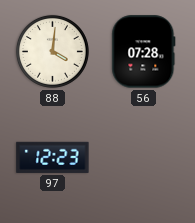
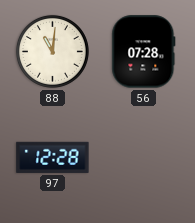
88: 4:01 -> 11:01 (52, 51)
97: 12:23 -> 12:28 (53, 157)
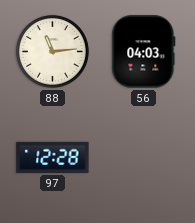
88: 11:01 -> 11:14 (52, 51)
56: 07:28 -> 04:03 (144, 52)
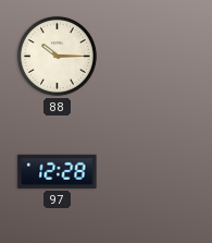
88: 11:14 -> 10:15 (57, 56)
56: 04:03 -> none (144, 52)
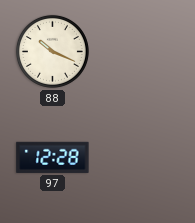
88: 10:15 -> 10:19 (52, 51)
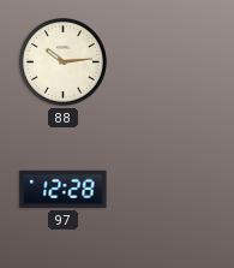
88: 10:19 -> 10:14 (62, 61)
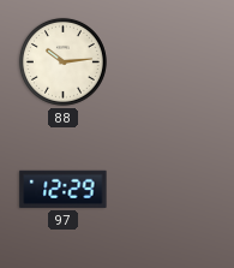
97: 12:28 -> 12:29 (64, 189)
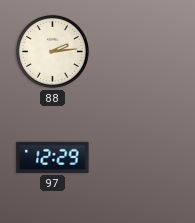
88: 10:14 -> 2:14 (52, 51)
